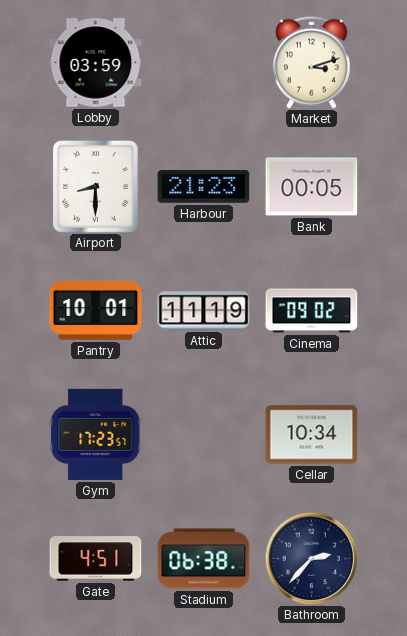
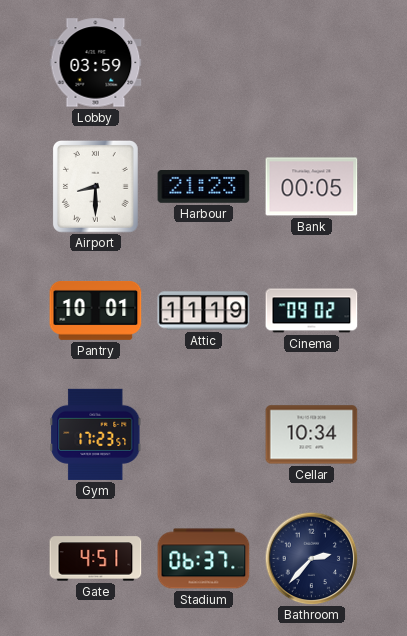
Market: 3:12 -> none (312, 62)
Stadium: 06:38 -> 06:37 (204, 559)
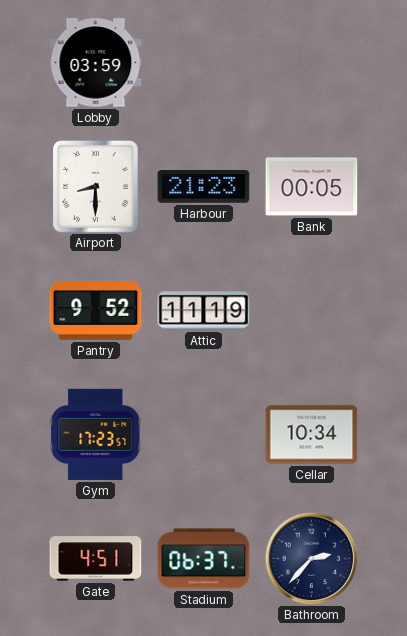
Pantry: 10:01 -> 9:52 (96, 310)
Cinema: 09:02 -> none (312, 311)
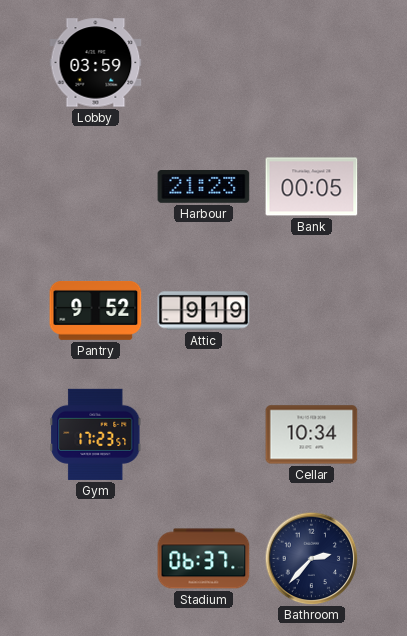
Airport: 8:30 -> none (96, 187)
Attic: 11:19 -> 9:19 (204, 311)
Gate: 4:51 -> none (96, 559)
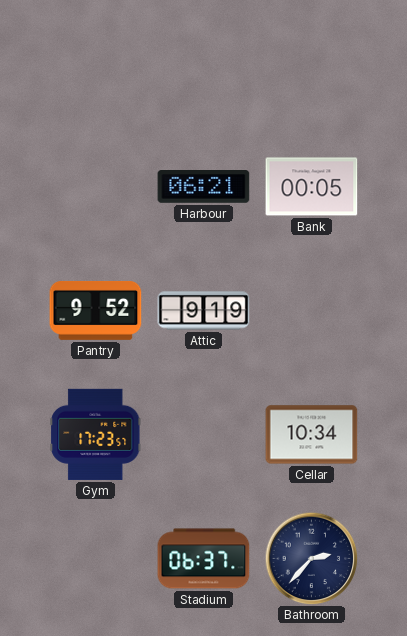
Lobby: 03:59 -> none (96, 63)
Harbour: 21:23 -> 06:21 (204, 187)
